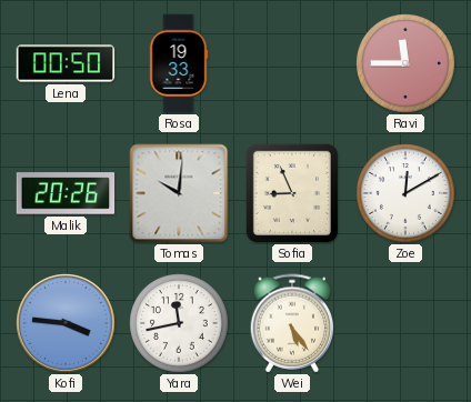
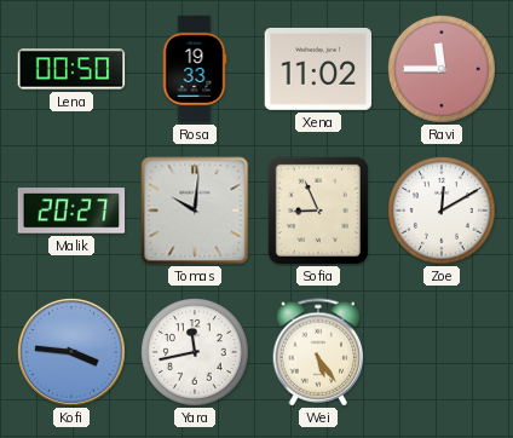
Xena: none -> 11:02 (318, 69)
Malik: 20:26 -> 20:27 (71, 211)
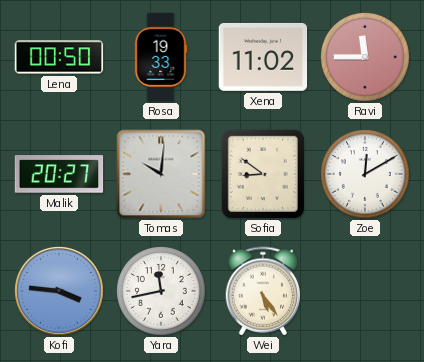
Sofia: 8:56 -> 8:51 (263, 174)
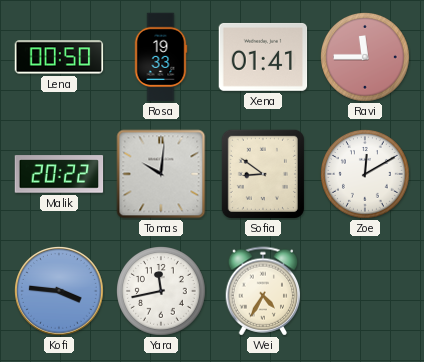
Xena: 11:02 -> 01:41 (263, 57)
Malik: 20:27 -> 20:22 (59, 174)
Wei: 5:24 -> 4:35 (263, 291)
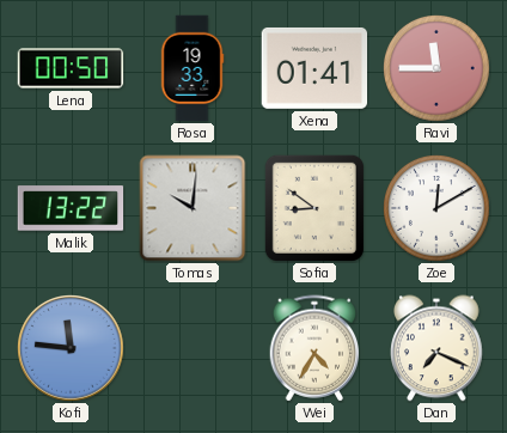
Malik: 20:22 -> 13:22 (71, 208)
Kofi: 3:46 -> 11:46 (72, 349)
Yara: 11:43 -> none (162, 292)
Dan: none -> 7:19 (438, 348)
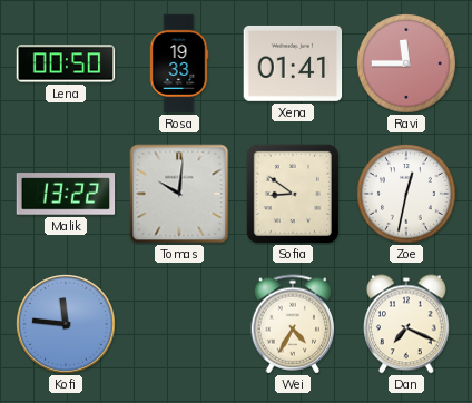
Zoe: 12:10 -> 12:32 (407, 195)
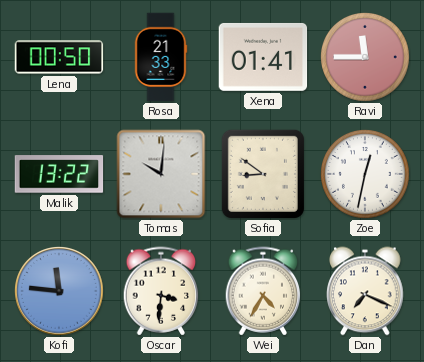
Rosa: 19:33 -> 21:33 (161, 57)
Oscar: none -> 3:31 (161, 291)
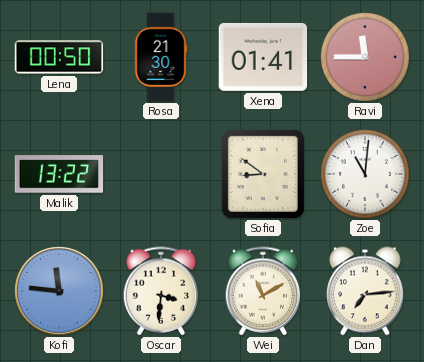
Rosa: 21:33 -> 21:30 (161, 57)
Tomas: 10:01 -> none (161, 174)
Zoe: 12:32 -> 11:01 (366, 175)
Wei: 4:35 -> 11:10 (263, 291)
Dan: 7:19 -> 7:14 (366, 291)
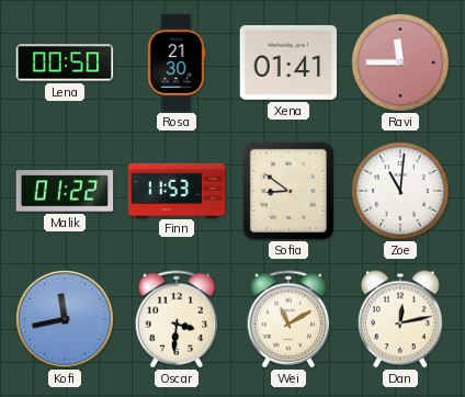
Malik: 13:22 -> 01:22 (65, 191)
Finn: none -> 11:53 (177, 190)
Kofi: 11:46 -> 11:43 (66, 320)
Dan: 7:14 -> 12:13 (401, 319)
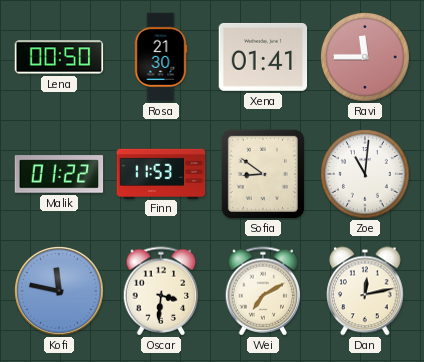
Kofi: 11:43 -> 11:47 (60, 292)
Wei: 11:10 -> 7:10 (263, 291)
